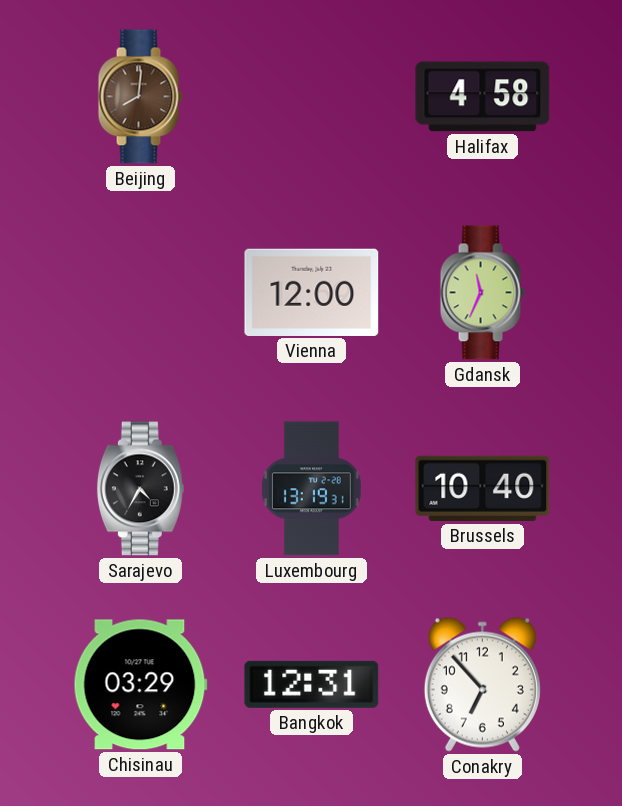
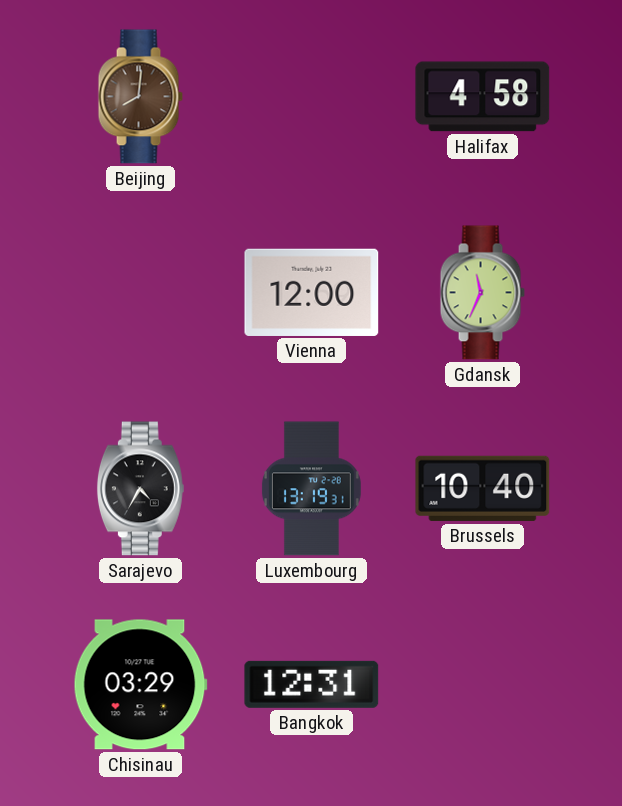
Conakry: 6:53 -> none (482, 684)
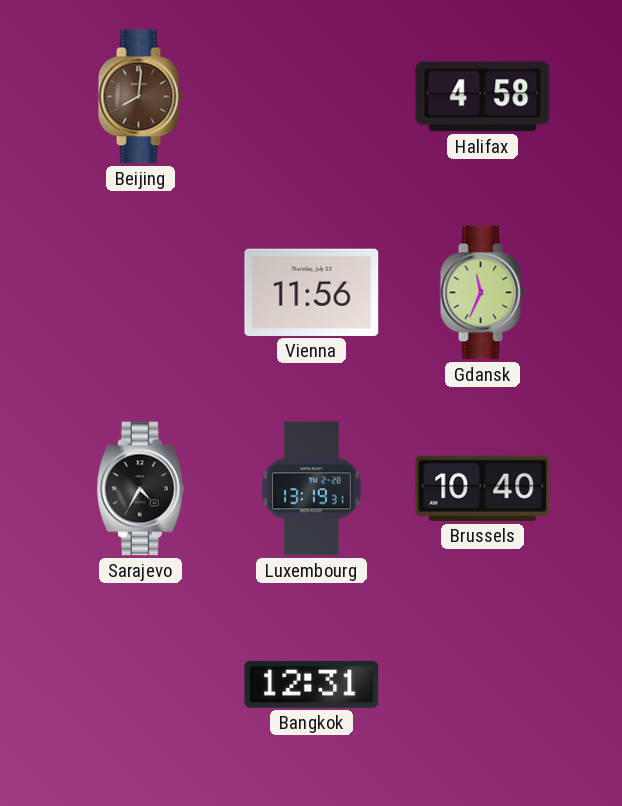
Vienna: 12:00 -> 11:56 (312, 292)
Chisinau: 03:29 -> none (140, 685)
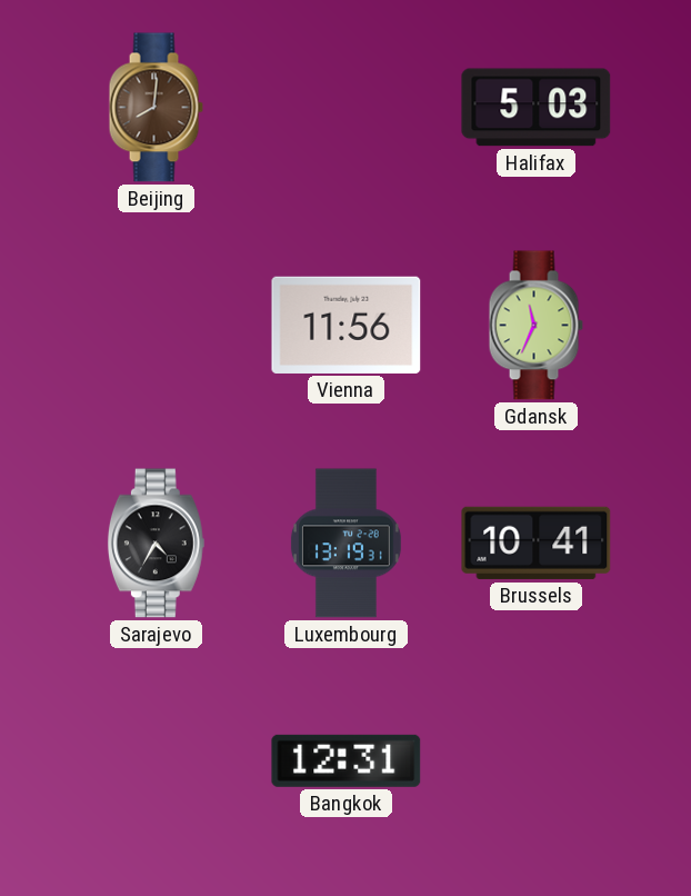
Halifax: 4:58 -> 5:03 (537, 108)
Brussels: 10:40 -> 10:41 (537, 542)
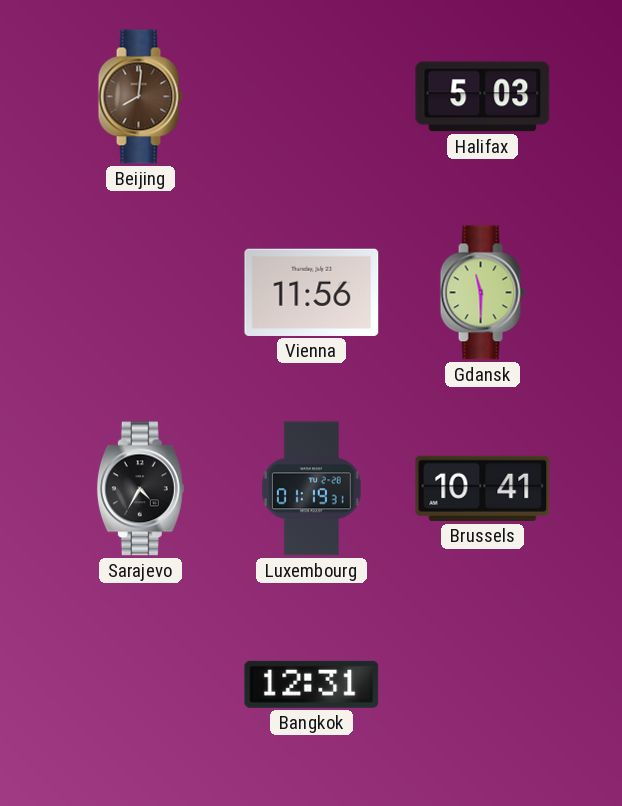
Gdansk: 11:34 -> 11:30 (482, 293)
Luxembourg: 13:19 -> 01:19 (311, 489)
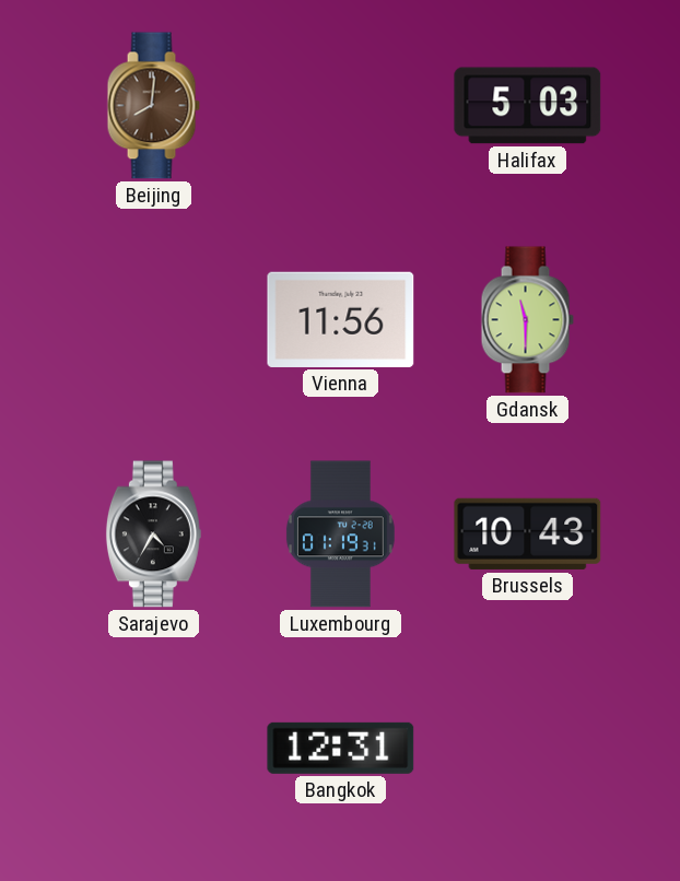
Brussels: 10:41 -> 10:43 (528, 533)
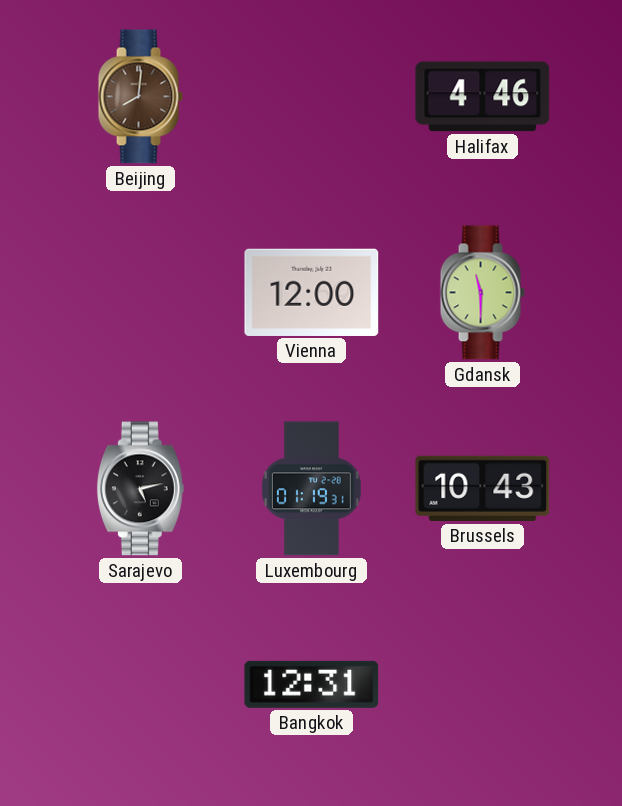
Halifax: 5:03 -> 4:46 (483, 97)
Vienna: 11:56 -> 12:00 (312, 292)
Sarajevo: 4:35 -> 5:13 (140, 489)
